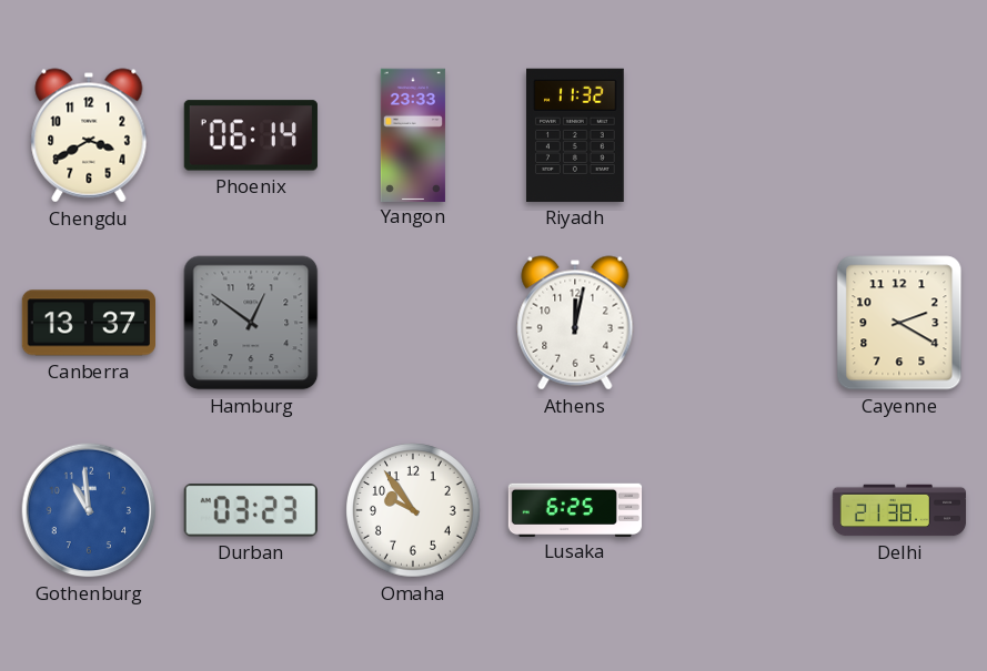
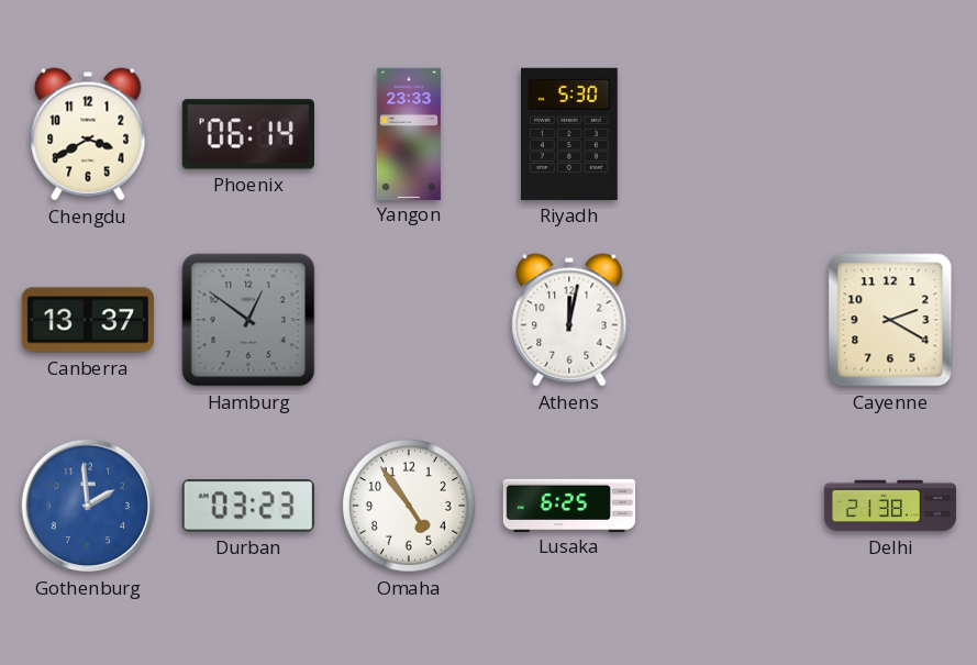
Riyadh: 11:32 -> 5:30 (570, 134)
Gothenburg: 10:59 -> 1:59 (88, 506)
Omaha: 9:54 -> 4:54 (409, 506)
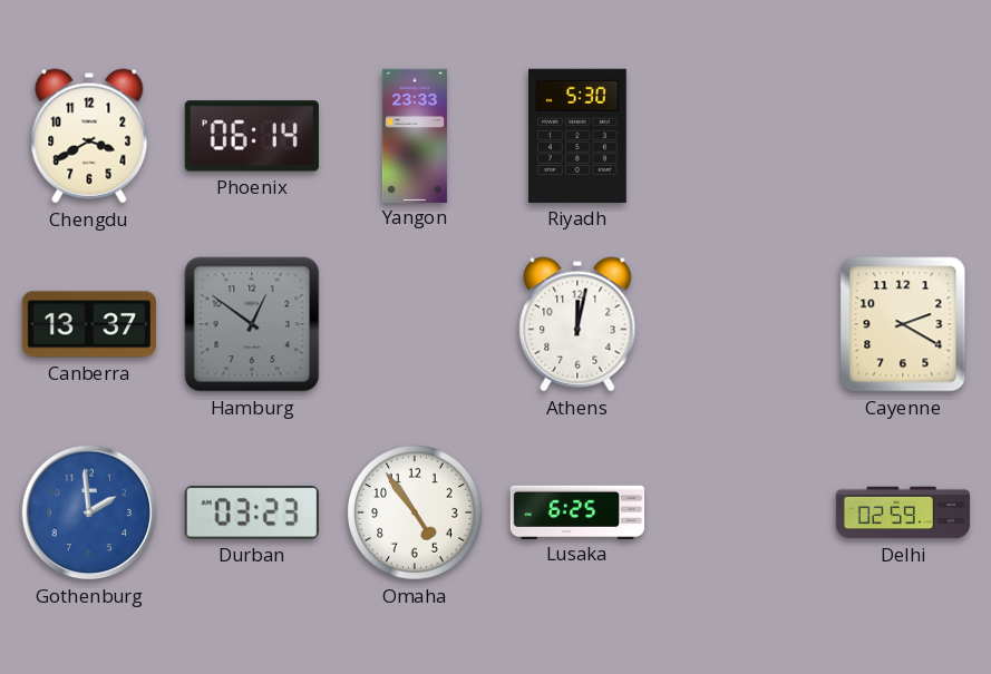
Delhi: 21:38 -> 02:59 (903, 512)
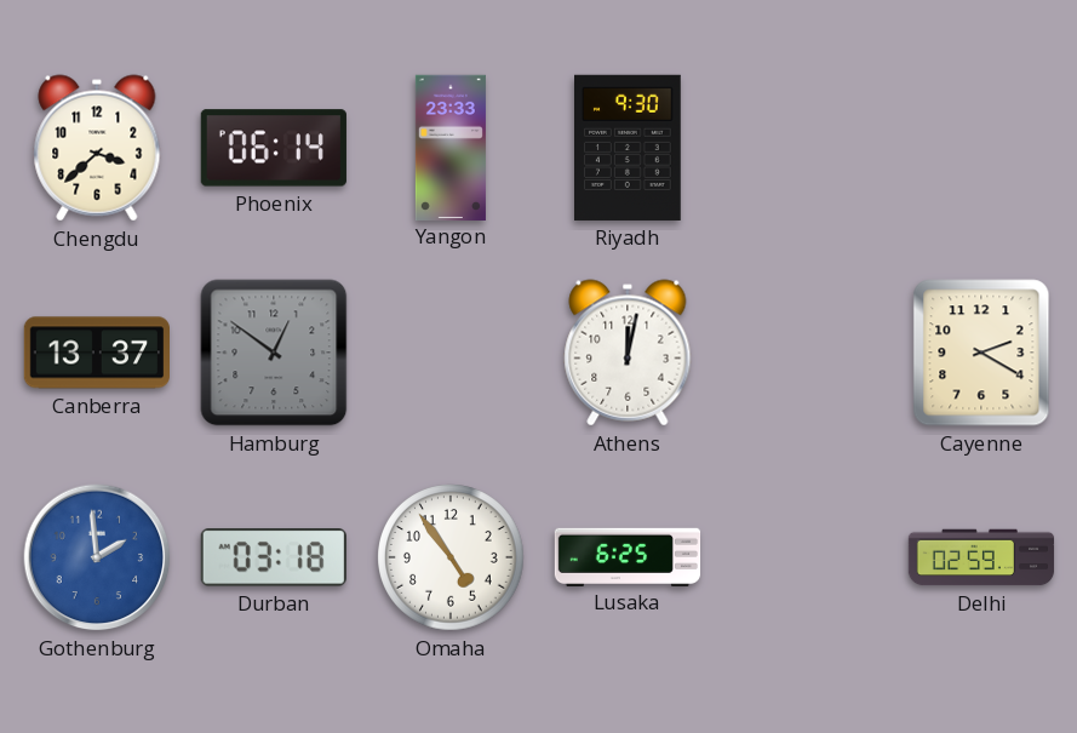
Chengdu: 3:40 -> 3:38 (97, 148)
Riyadh: 5:30 -> 9:30 (629, 148)
Durban: 03:23 -> 03:18 (274, 559)
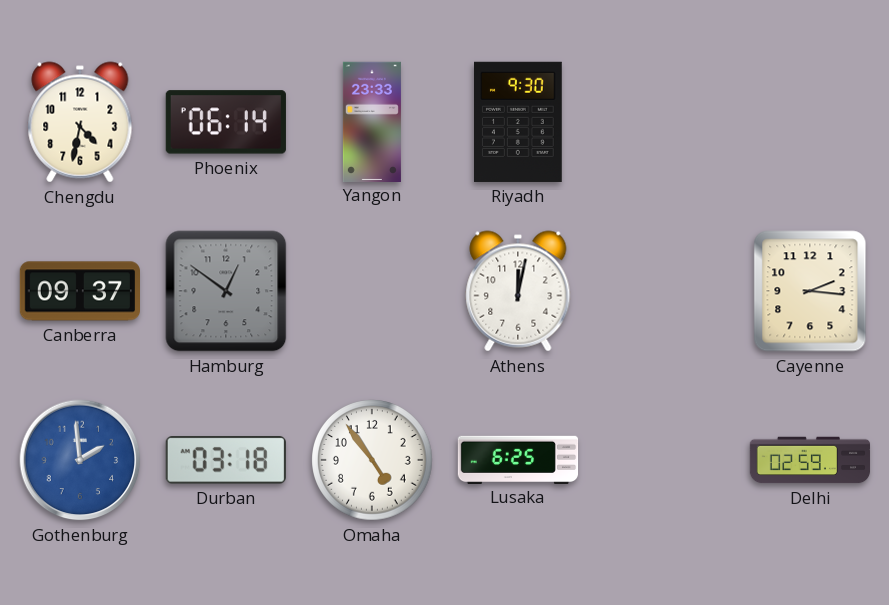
Chengdu: 3:38 -> 4:32 (80, 122)
Canberra: 13:37 -> 09:37 (79, 291)
Cayenne: 2:20 -> 2:16 (810, 291)
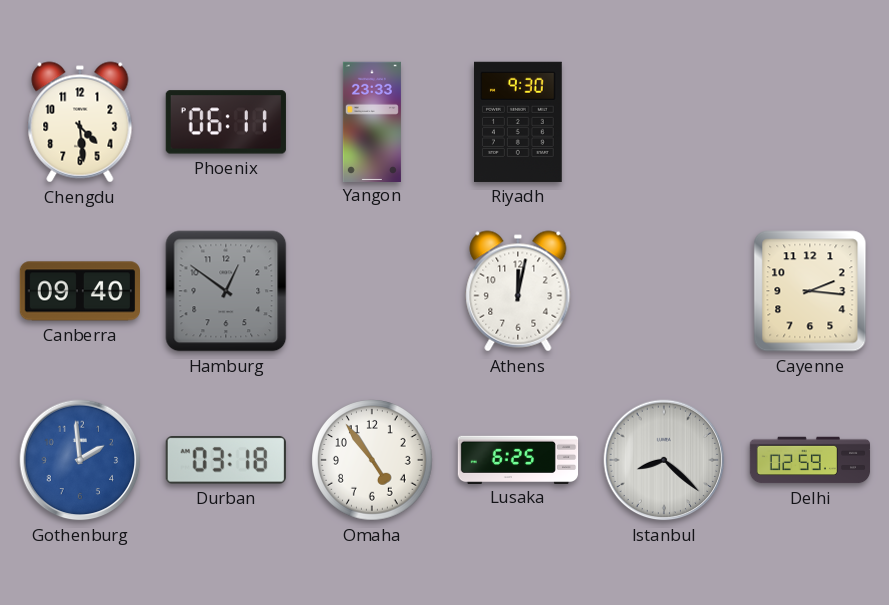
Chengdu: 4:32 -> 4:29 (80, 122)
Phoenix: 06:14 -> 06:11 (226, 122)
Canberra: 09:37 -> 09:40 (79, 291)
Istanbul: none -> 8:22 (664, 460)
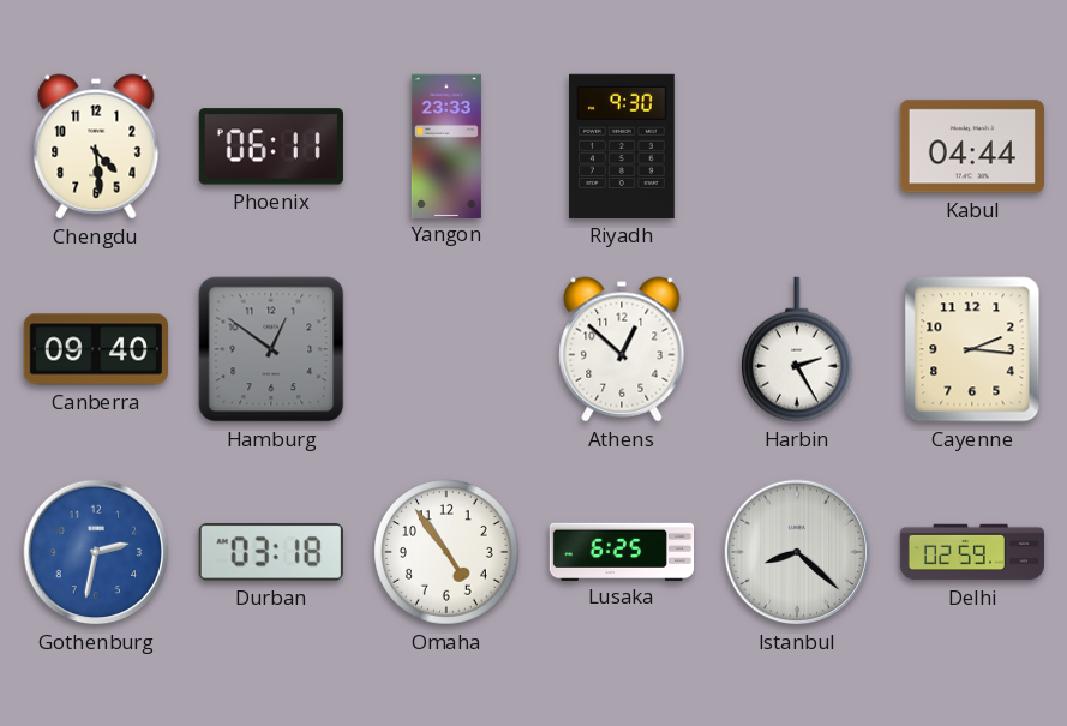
Kabul: none -> 04:44 (972, 146)
Athens: 12:02 -> 12:52 (622, 349)
Harbin: none -> 2:25 (798, 349)
Gothenburg: 1:59 -> 2:32 (96, 552)
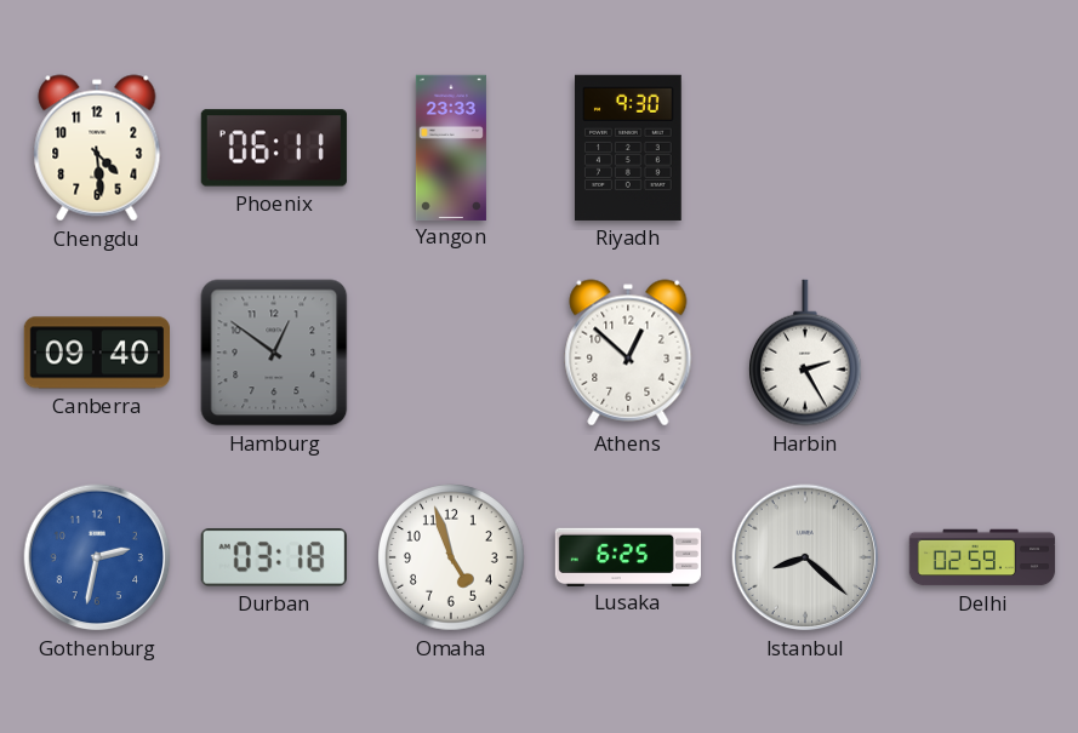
Kabul: 04:44 -> none (972, 146)
Cayenne: 2:16 -> none (972, 349)
Omaha: 4:54 -> 4:57 (451, 557)
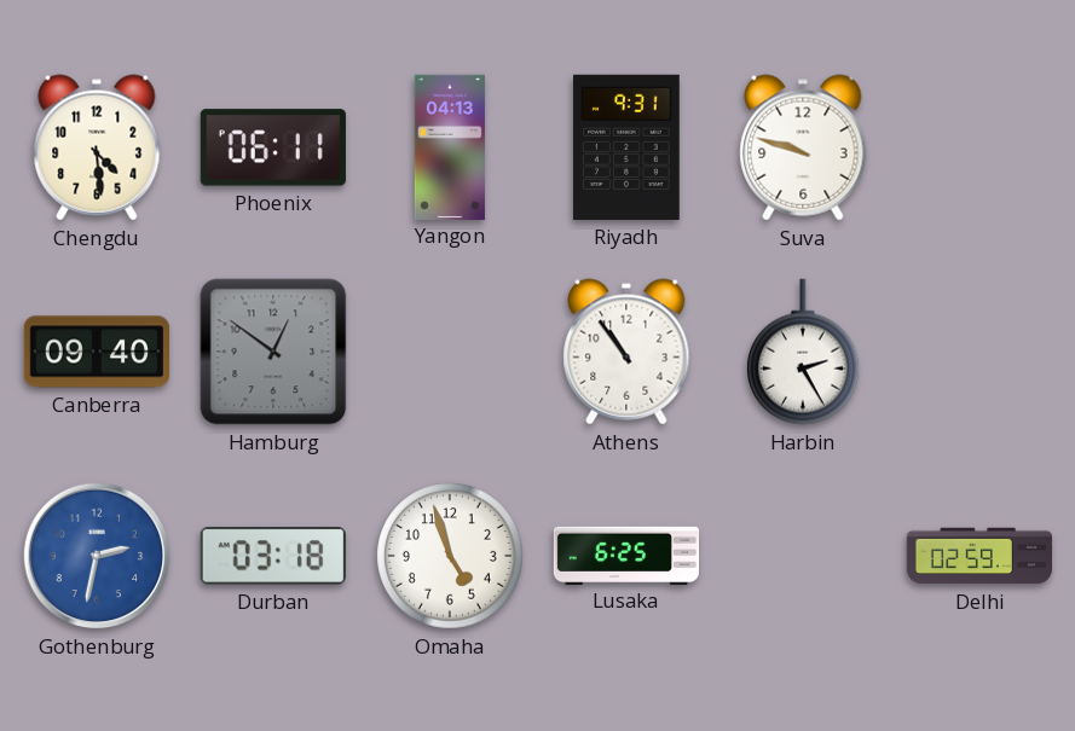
Yangon: 23:33 -> 04:13 (450, 146)
Riyadh: 9:30 -> 9:31 (628, 147)
Suva: none -> 9:48 (803, 147)
Athens: 12:52 -> 10:54 (626, 352)
Istanbul: 8:22 -> none (805, 557)
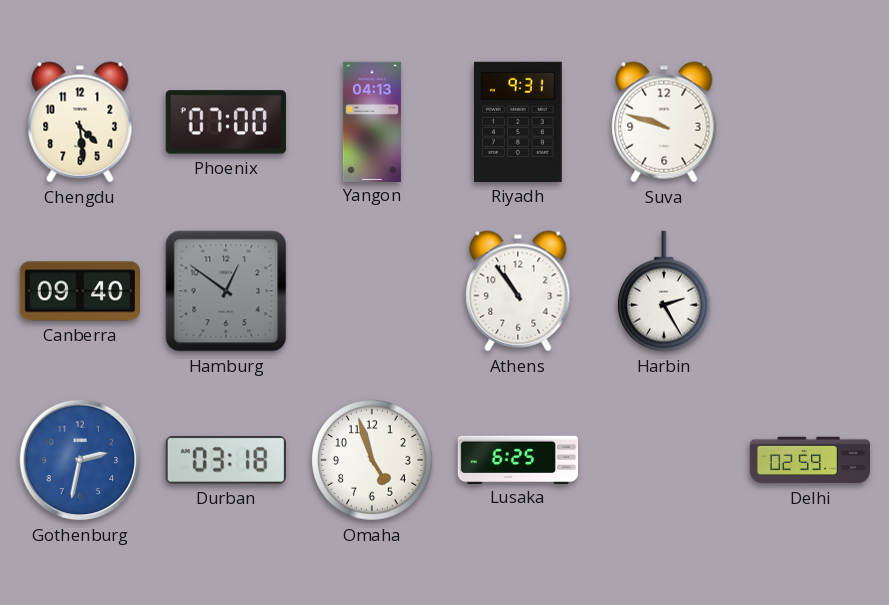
Phoenix: 06:11 -> 07:00 (226, 122)
